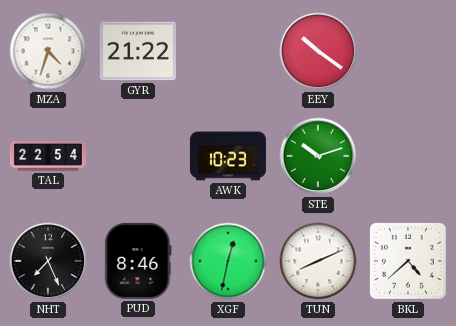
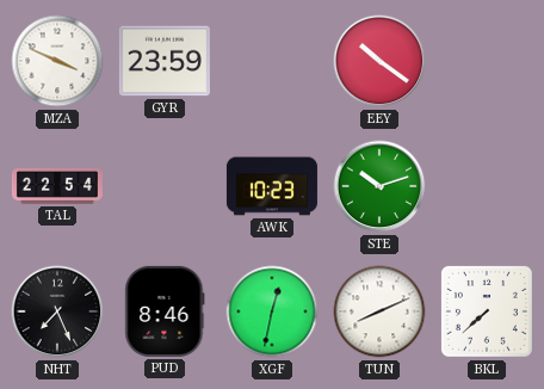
MZA: 4:33 -> 3:49 (57, 61)
GYR: 21:22 -> 23:59 (165, 61)
BKL: 4:38 -> 7:38 (487, 311)
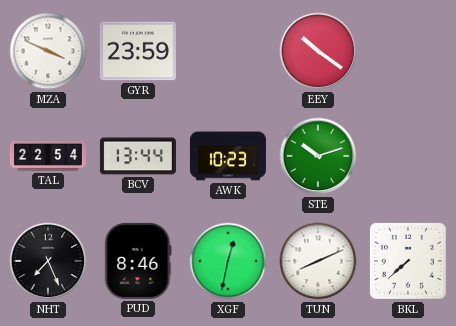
BCV: none -> 13:44 (138, 156)
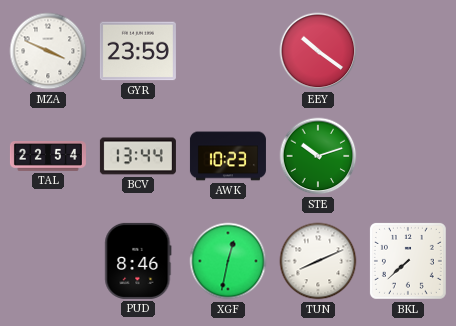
NHT: 7:26 -> none (48, 261)
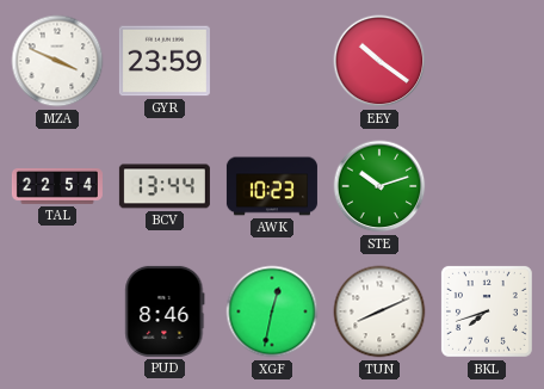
BKL: 7:38 -> 7:42 (487, 311)
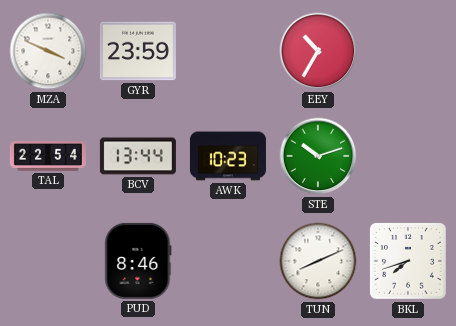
EEY: 10:21 -> 10:35 (318, 51)
XGF: 12:32 -> none (272, 311)
